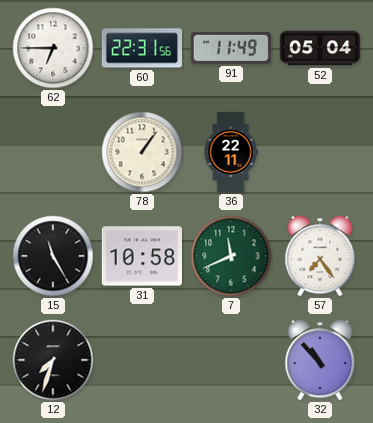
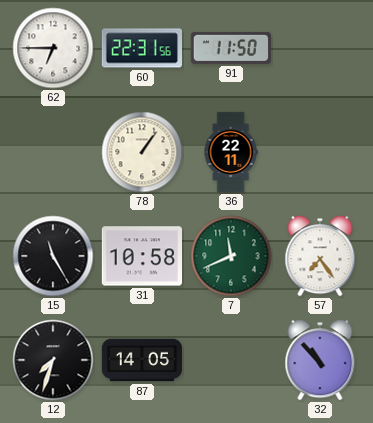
91: 11:49 -> 11:50 (231, 48)
52: 05:04 -> none (320, 48)
87: none -> 14:05 (141, 360)
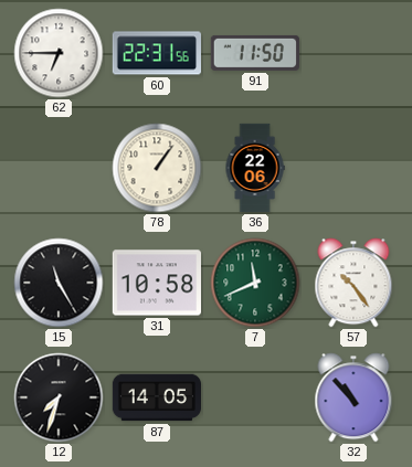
36: 22:11 -> 22:06 (255, 168)
57: 7:24 -> 10:24 (353, 283)
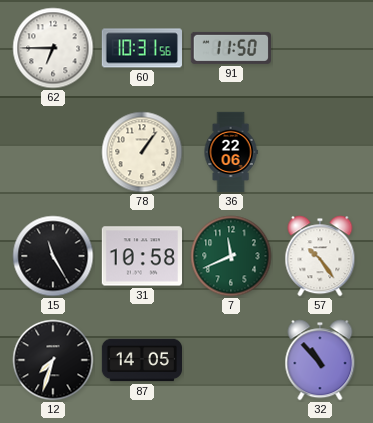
60: 22:31 -> 10:31 (141, 48)
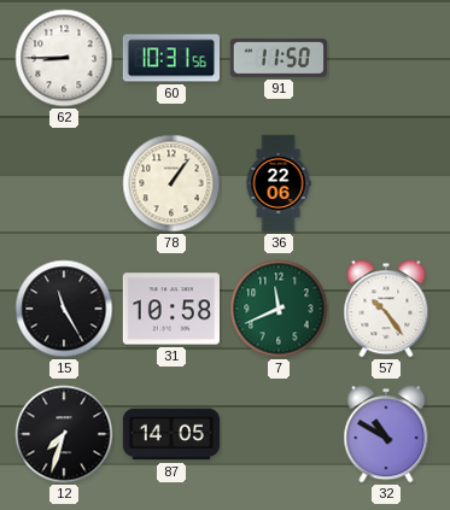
62: 6:45 -> 8:45 (64, 58)
32: 10:53 -> 10:50 (386, 434)
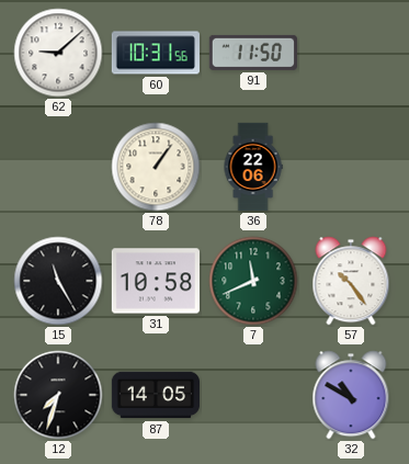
62: 8:45 -> 9:08 (58, 53)
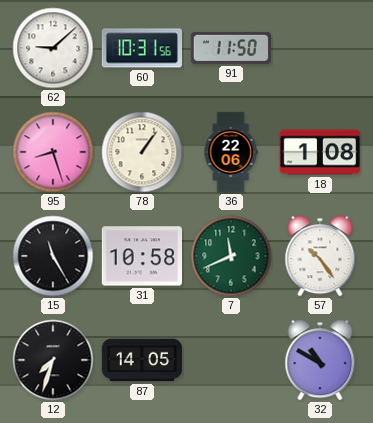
95: none -> 8:27 (53, 152)
18: none -> 1:08 (319, 152)
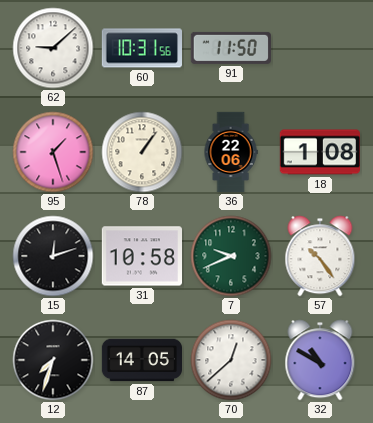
95: 8:27 -> 1:27 (53, 152)
15: 11:25 -> 12:12 (53, 256)
7: 11:41 -> 9:41 (231, 256)
70: none -> 12:38 (231, 360)
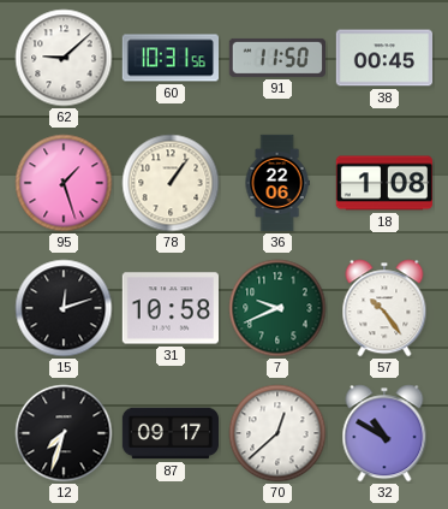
38: none -> 00:45 (383, 58)
87: 14:05 -> 09:17 (169, 433)
